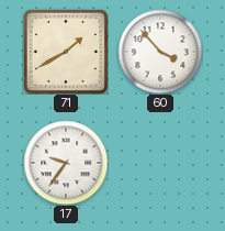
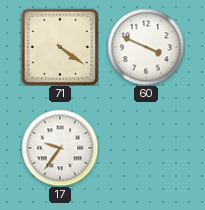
71: 1:40 -> 4:21 (60, 47)
60: 3:53 -> 3:49 (146, 47)
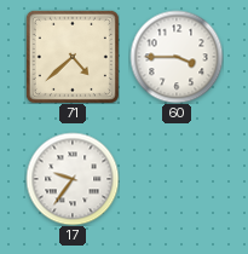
71: 4:21 -> 4:38 (73, 57)
60: 3:49 -> 3:45 (177, 57)
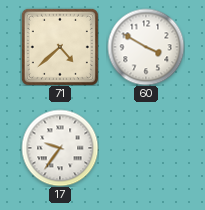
60: 3:45 -> 3:50 (146, 47)
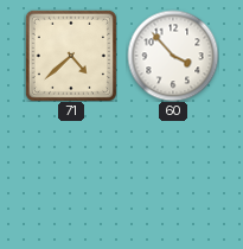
60: 3:50 -> 3:53 (173, 56)
17: 9:36 -> none (60, 148)
